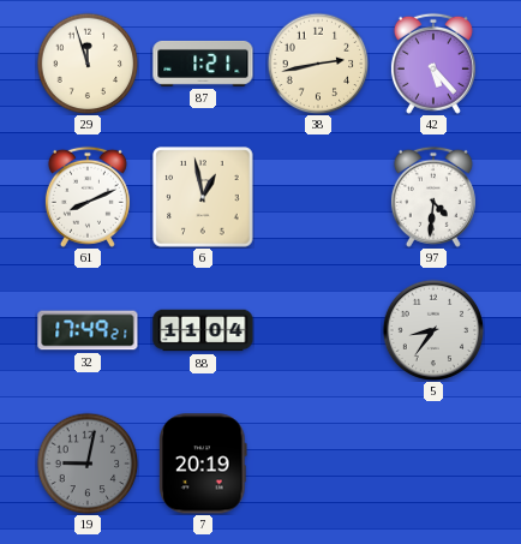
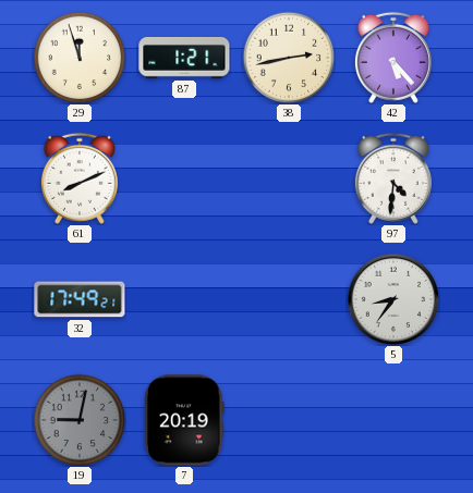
6: 12:58 -> none (203, 197)
88: 11:04 -> none (203, 330)
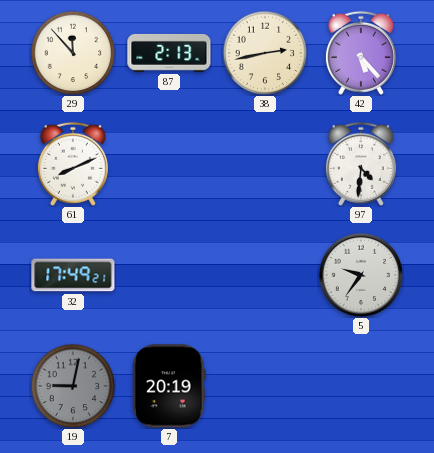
29: 11:57 -> 11:53 (73, 53)
87: 1:21 -> 2:13 (169, 53)
5: 8:36 -> 9:36 (361, 275)
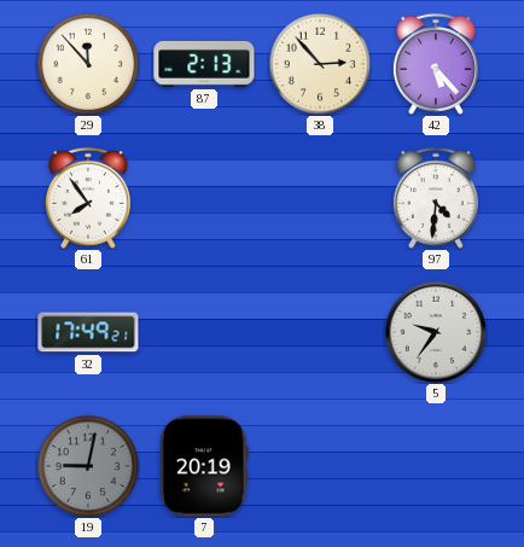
38: 2:43 -> 2:53 (320, 64)
61: 8:11 -> 7:54 (88, 198)
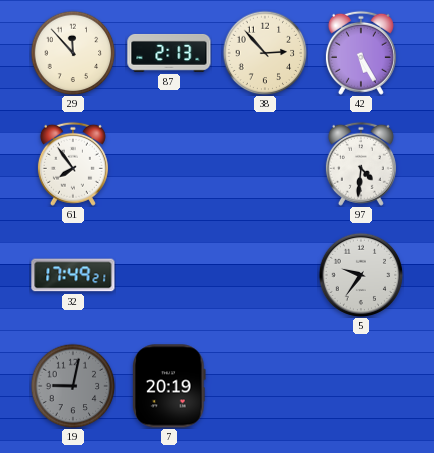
42: 5:23 -> 5:25 (361, 53)
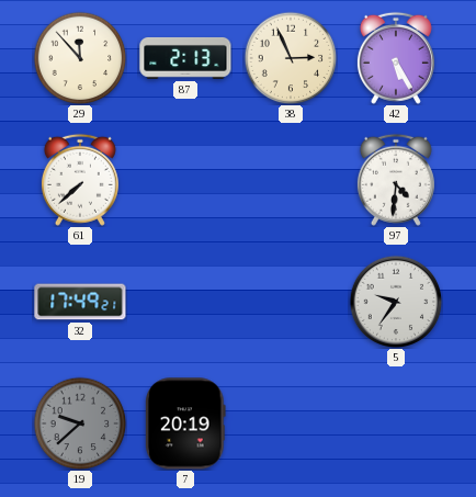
38: 2:53 -> 2:56 (291, 58)
61: 7:54 -> 7:38 (80, 180)
19: 9:02 -> 9:38 (80, 423)
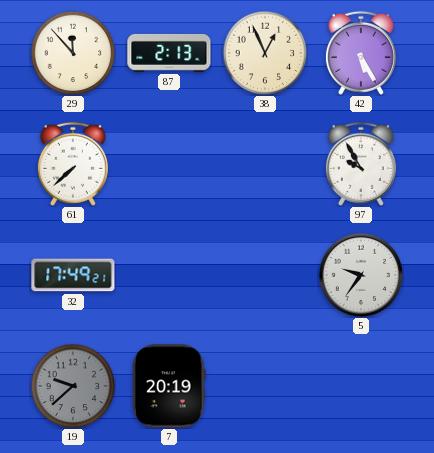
38: 2:56 -> 12:56 (265, 53)
97: 4:31 -> 9:55 (361, 164)
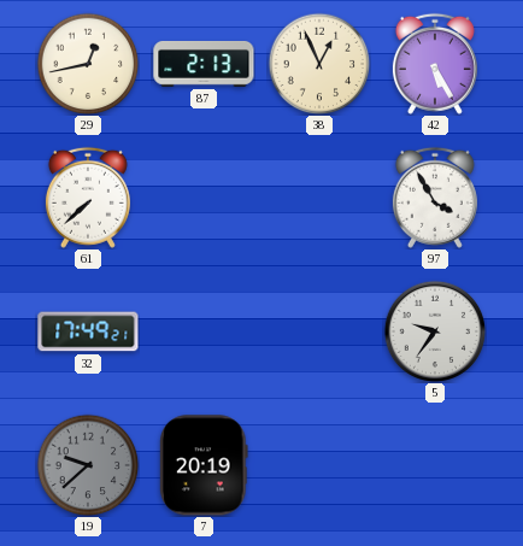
29: 11:53 -> 12:43 (88, 64)
97: 9:55 -> 3:55 (435, 198)
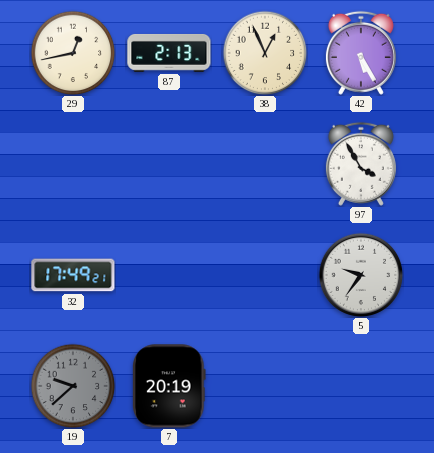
61: 7:38 -> none (88, 198)
